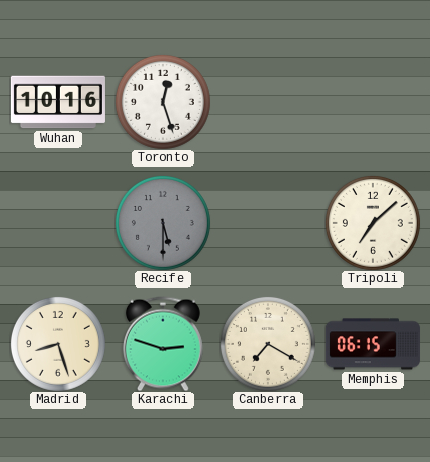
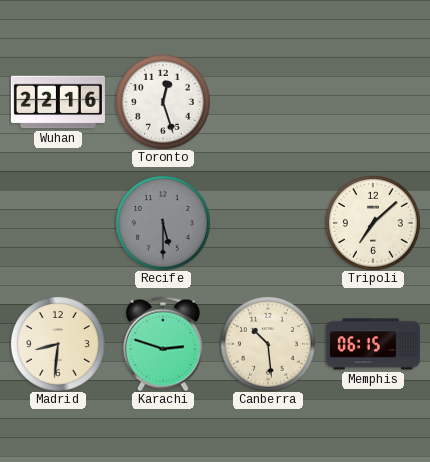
Wuhan: 10:16 -> 22:16 (58, 102)
Madrid: 8:27 -> 8:31 (58, 344)
Canberra: 7:20 -> 10:29 (268, 344)
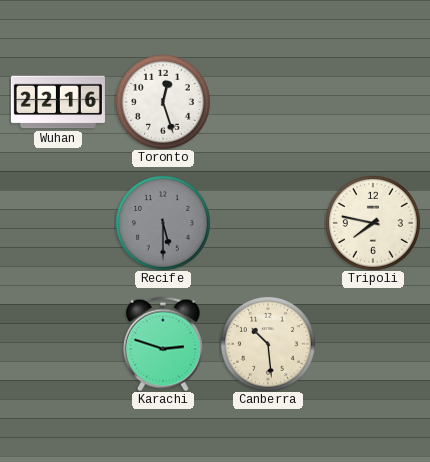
Tripoli: 7:08 -> 7:47 (373, 223)
Madrid: 8:31 -> none (58, 344)
Memphis: 06:15 -> none (373, 344)
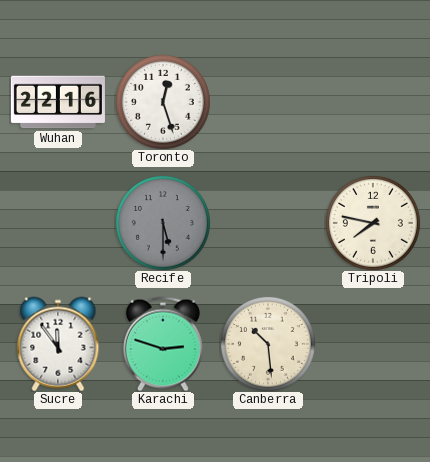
Sucre: none -> 11:54 (58, 344)
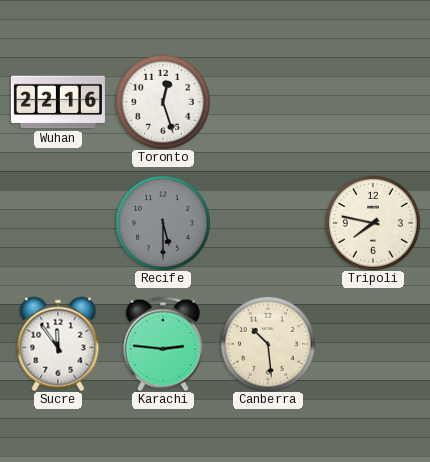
Karachi: 2:48 -> 2:46 (163, 344)
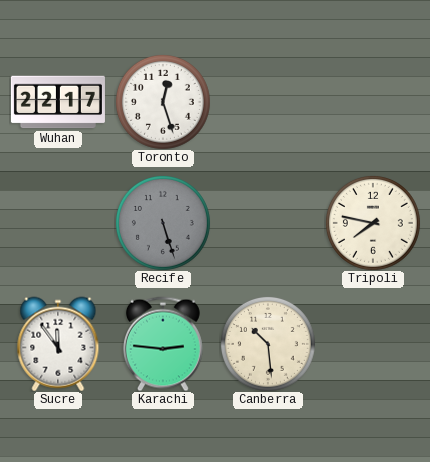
Wuhan: 22:16 -> 22:17 (58, 102)
Recife: 5:30 -> 5:27 (163, 223)
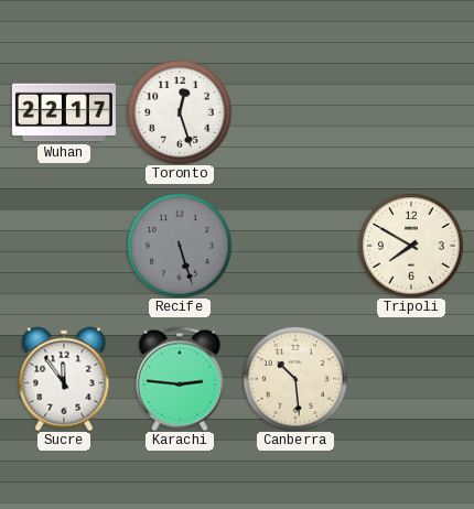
Tripoli: 7:47 -> 7:50 (411, 246)
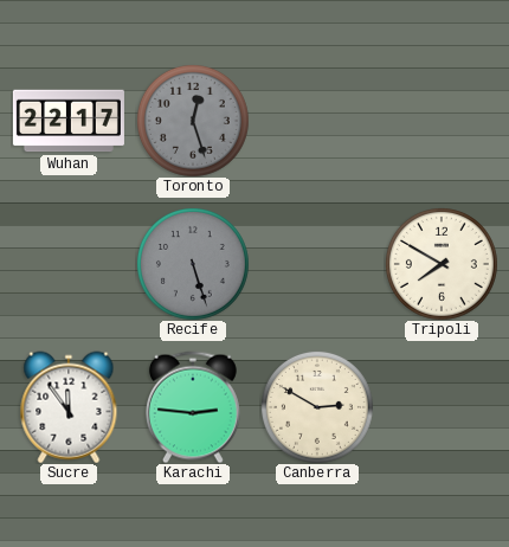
Toronto dial: white -> grey (193, 121)
Canberra: 10:29 -> 2:50 (317, 407)
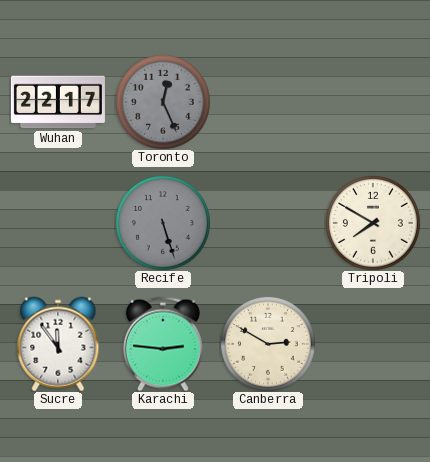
Toronto: 12:27 -> 12:26 (163, 102)
